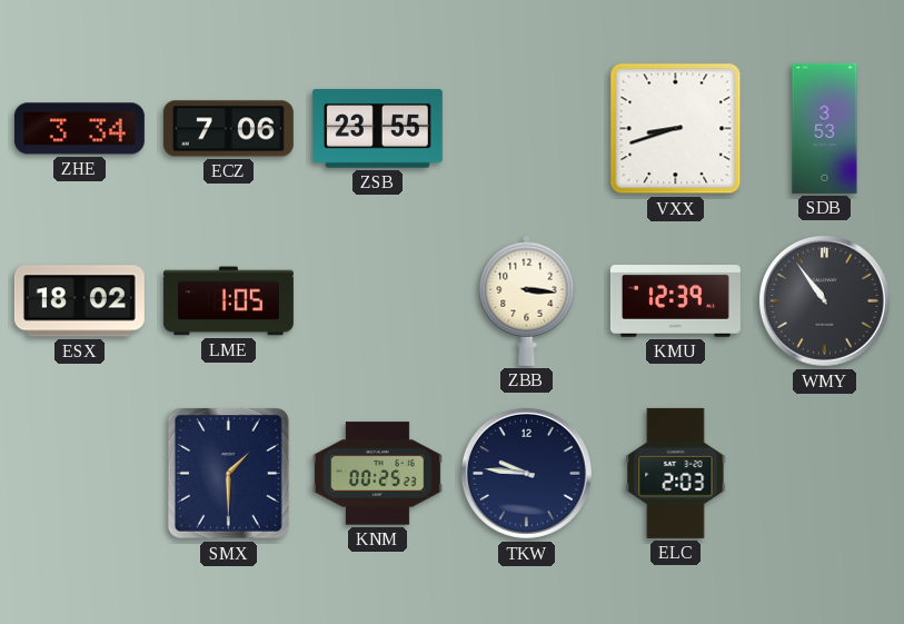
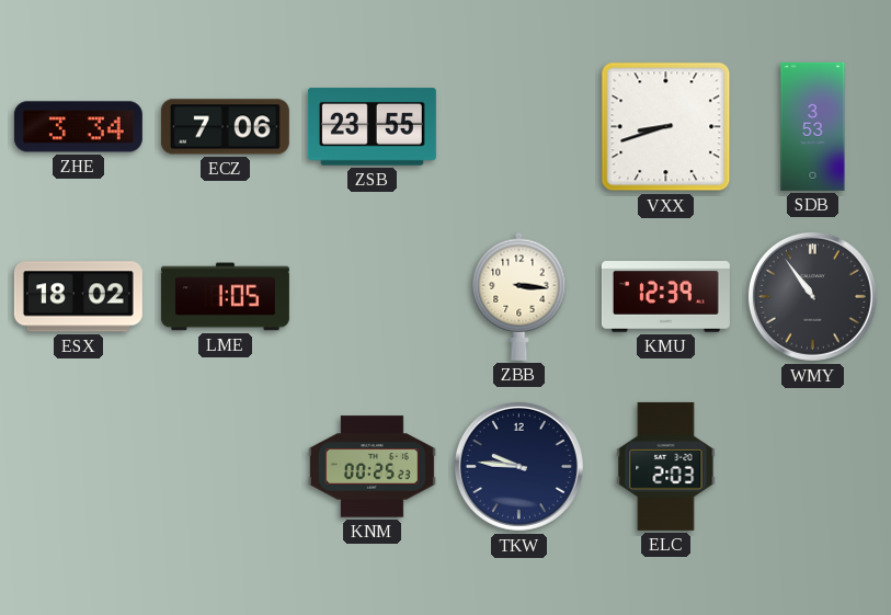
SMX: 1:30 -> none (228, 473)
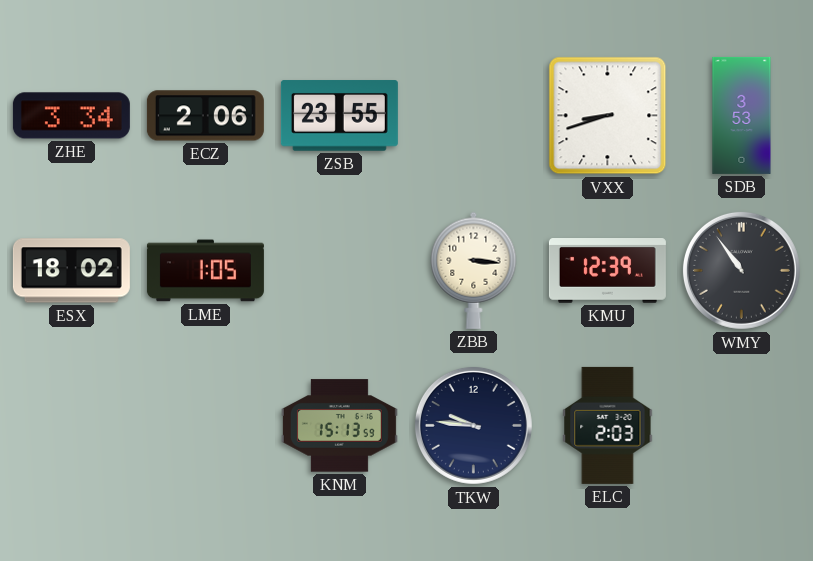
ECZ: 7:06 -> 2:06 (205, 116)
KNM: 00:25 -> 15:13 (339, 426)
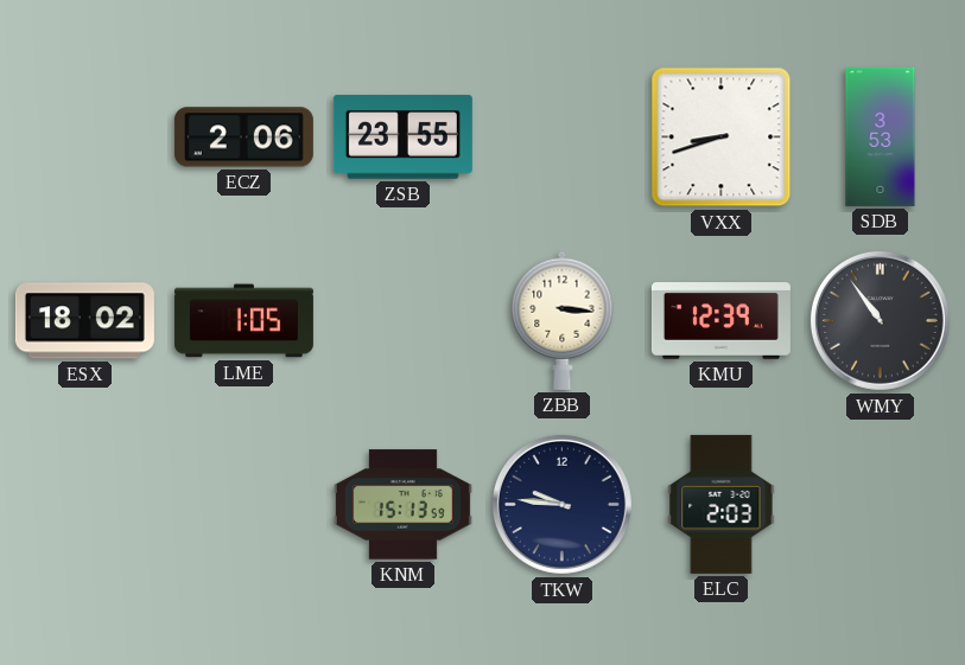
ZHE: 3:34 -> none (71, 116)
